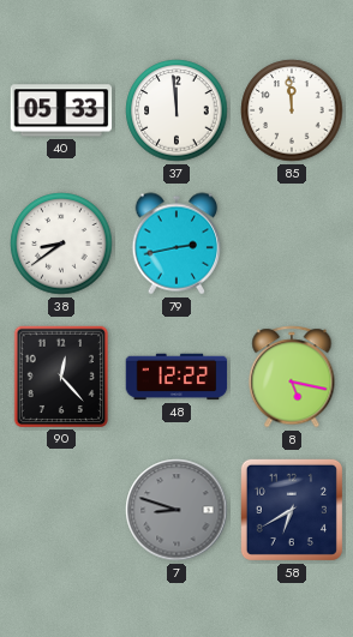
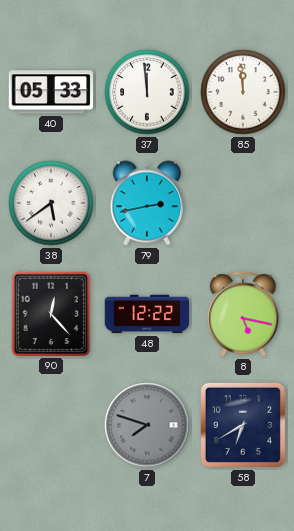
38: 8:39 -> 5:39 (51, 203)
7: 8:48 -> 7:48 (147, 425)
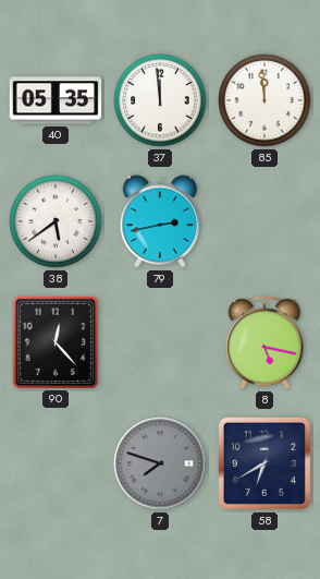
40: 05:33 -> 05:35 (56, 100)
48: 12:22 -> none (147, 314)
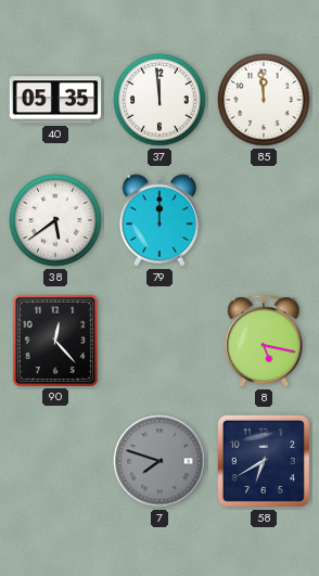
79: 2:43 -> 12:00 (159, 220)
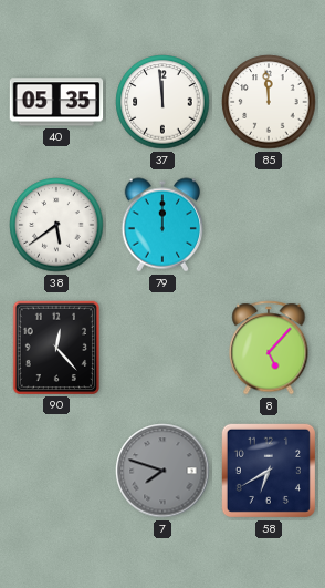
8: 5:17 -> 5:07 (269, 348)
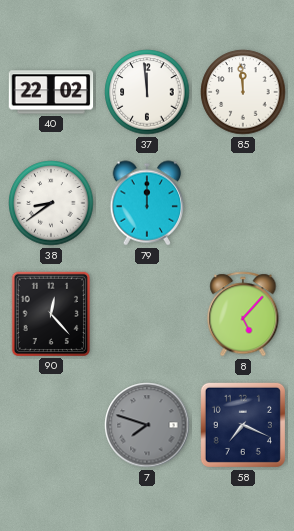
40: 05:35 -> 22:02 (51, 92)
38: 5:39 -> 8:39 (51, 203)
58: 6:40 -> 7:19 (243, 425)
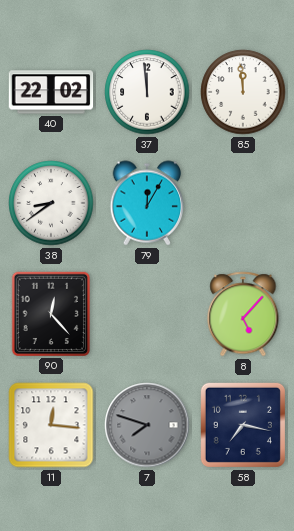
79: 12:00 -> 12:05 (147, 203)
11: none -> 12:16 (51, 425)
58: 7:19 -> 7:17 (243, 425)
